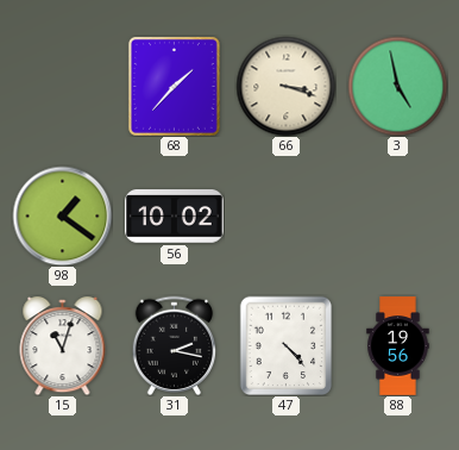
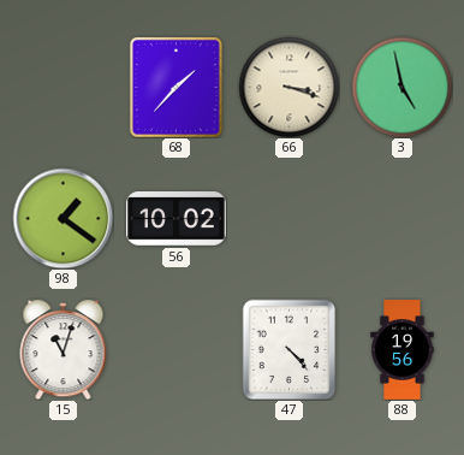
31: 2:17 -> none (175, 345)
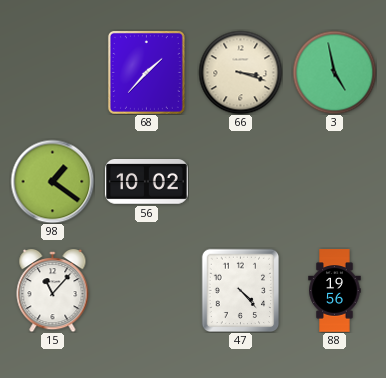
15: 11:03 -> 11:07 (53, 291)
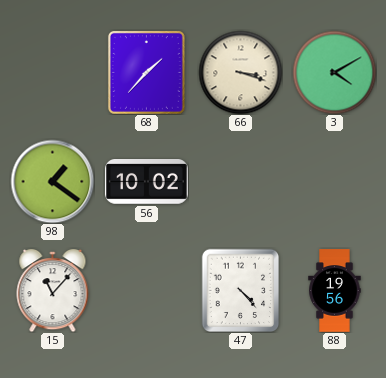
3: 4:58 -> 4:10 (334, 72)
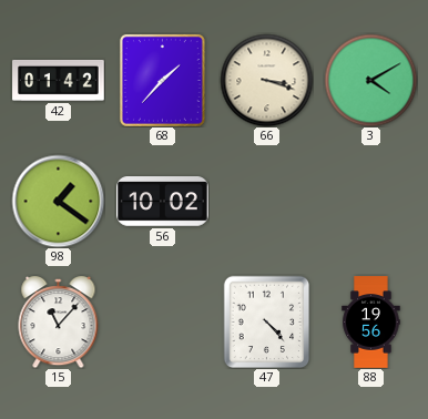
42: none -> 01:42 (59, 80)
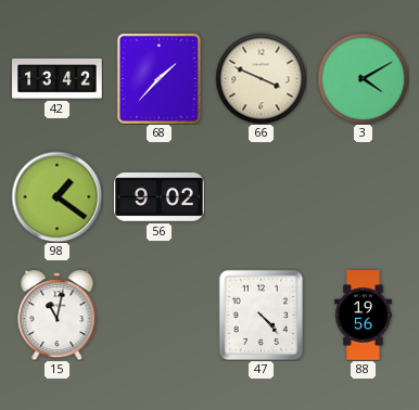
42: 01:42 -> 13:42 (58, 78)
66: 3:18 -> 3:49 (261, 78)
56: 10:02 -> 9:02 (160, 197)
15: 11:07 -> 11:02 (58, 316)
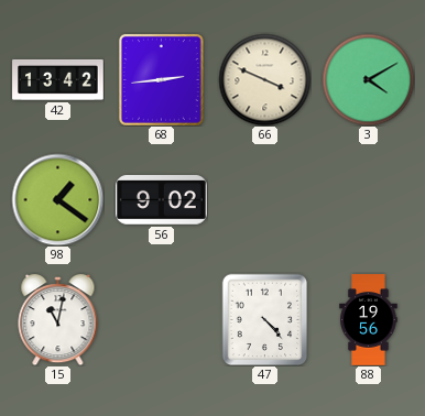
68: 1:37 -> 2:44 (161, 79)
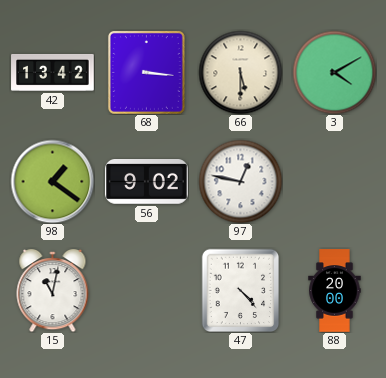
68: 2:44 -> 3:16 (146, 72)
66: 3:49 -> 5:30 (240, 72)
97: none -> 12:47 (240, 181)
88: 19:56 -> 20:00 (335, 291)
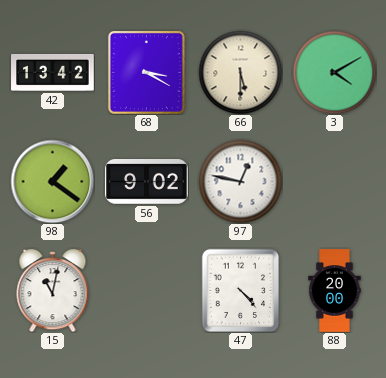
68: 3:16 -> 3:20 (146, 72)
